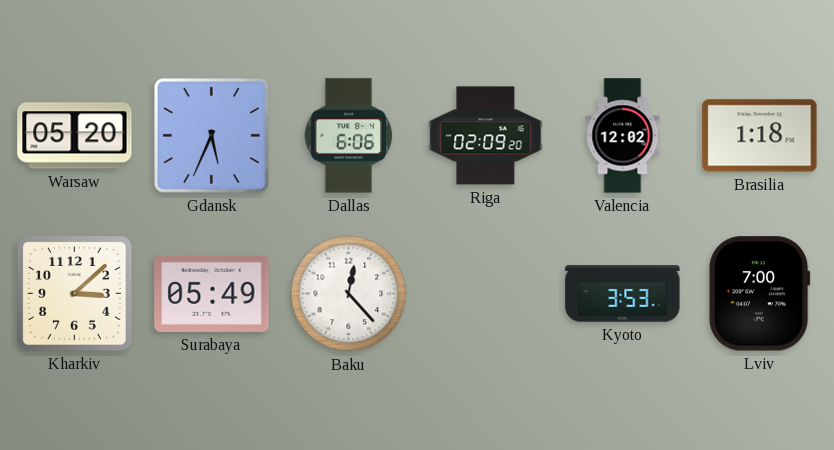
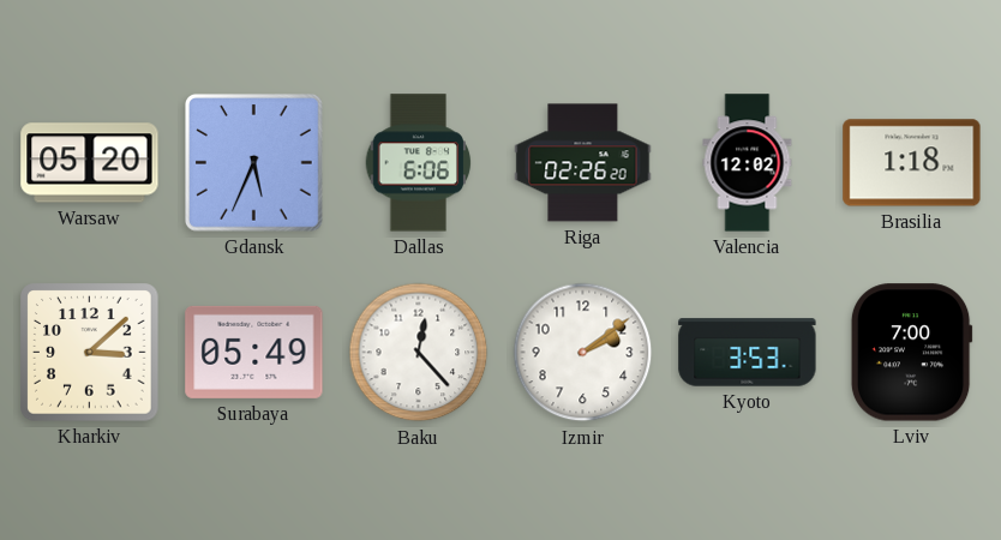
Riga: 02:09 -> 02:26 (583, 163)
Izmir: none -> 2:09 (583, 353)
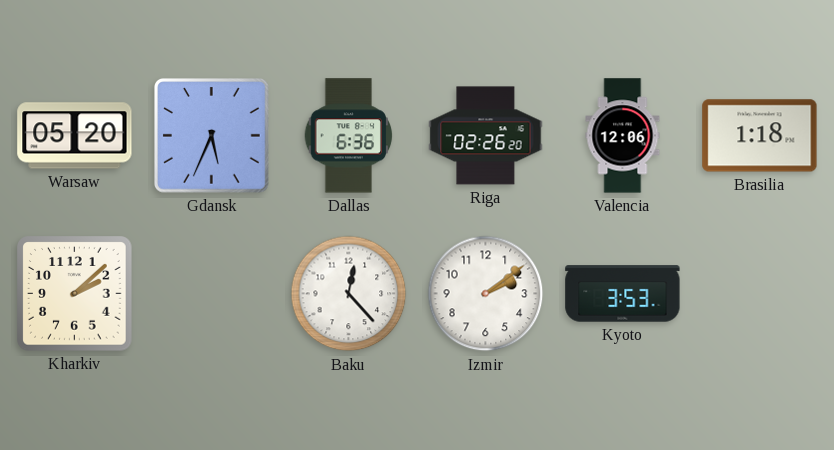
Dallas: 6:06 -> 6:36 (349, 136)
Valencia: 12:02 -> 12:06 (623, 136)
Kharkiv: 3:08 -> 2:08 (75, 294)
Surabaya: 05:49 -> none (254, 352)
Lviv: 7:00 -> none (911, 353)
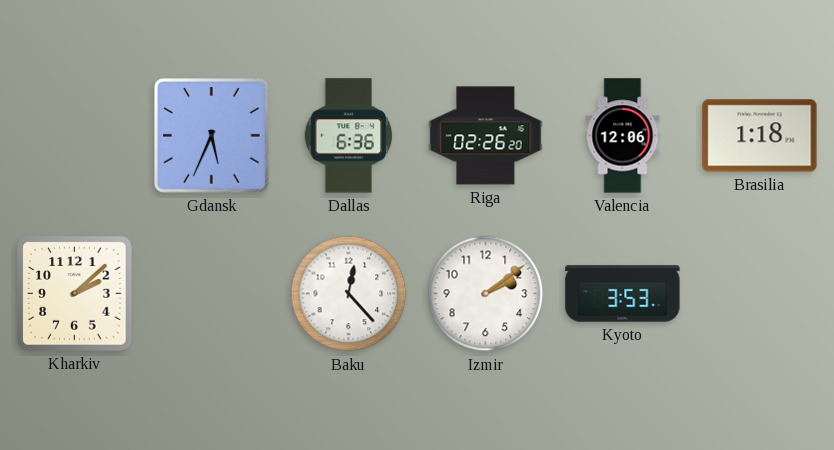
Warsaw: 05:20 -> none (75, 136)
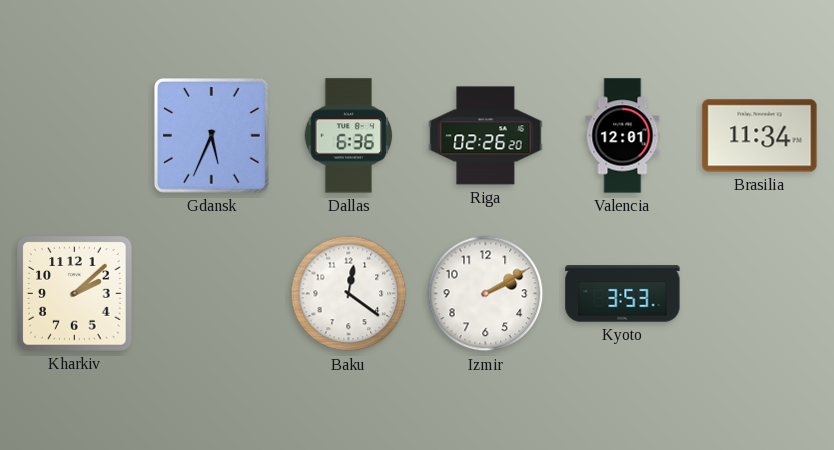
Valencia: 12:06 -> 12:01 (623, 136)
Brasilia: 1:18 -> 11:34 (760, 136)
Baku: 12:23 -> 12:21 (349, 294)
Izmir: 2:09 -> 2:10 (486, 294)
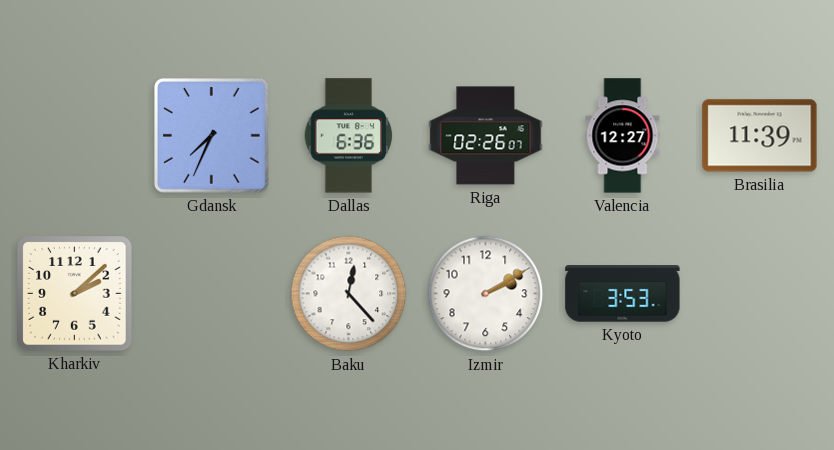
Gdansk: 5:34 -> 7:34 (212, 136)
Riga: 02:26:20 -> 02:26:07 (486, 136)
Valencia: 12:01 -> 12:27 (623, 136)
Brasilia: 11:34 -> 11:39 (760, 136)
Baku: 12:21 -> 12:23 (349, 294)
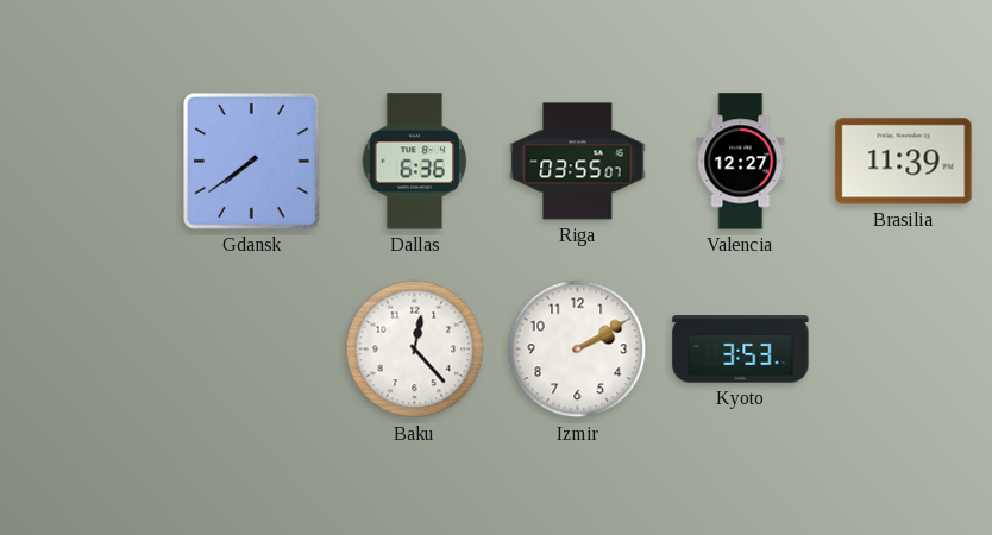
Gdansk: 7:34 -> 7:39 (252, 162)
Riga: 02:26 -> 03:55 (578, 162)
Kharkiv: 2:08 -> none (75, 294)
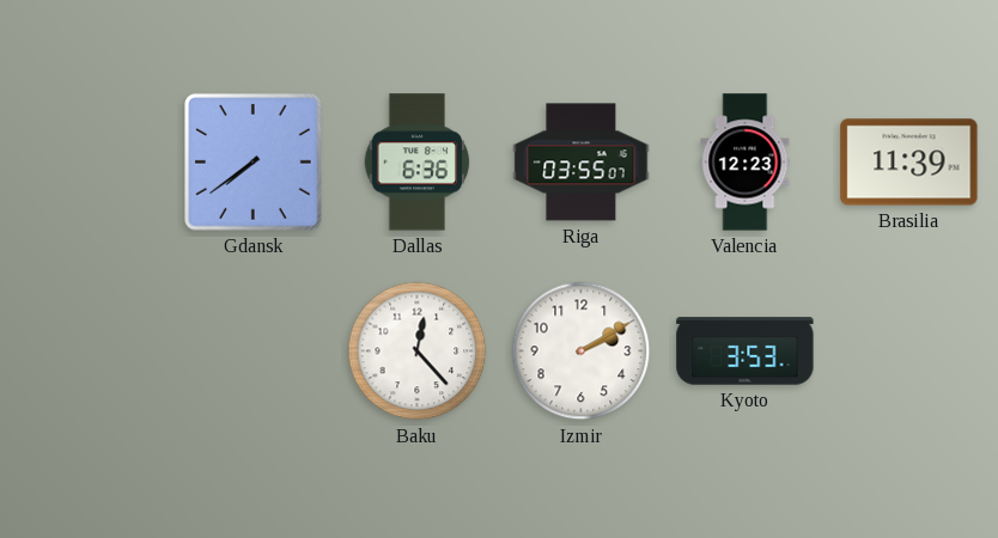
Valencia: 12:27 -> 12:23 (746, 163)
